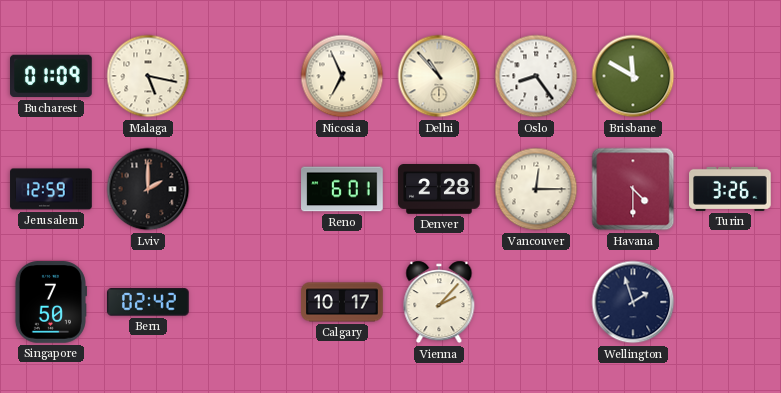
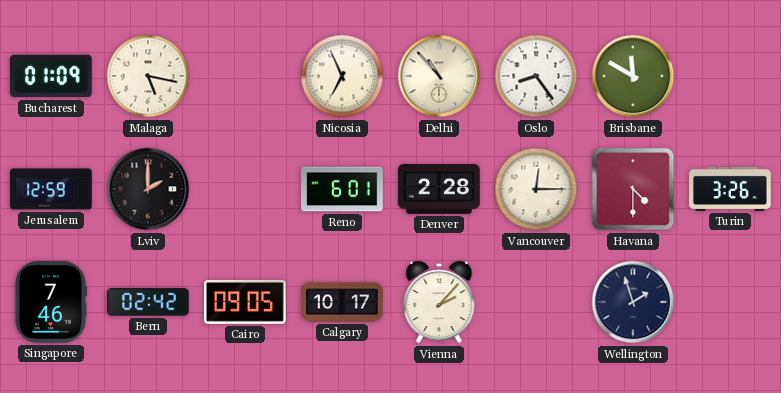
Singapore: 7:50 -> 7:46 (50, 302)
Cairo: none -> 09:05 (245, 303)
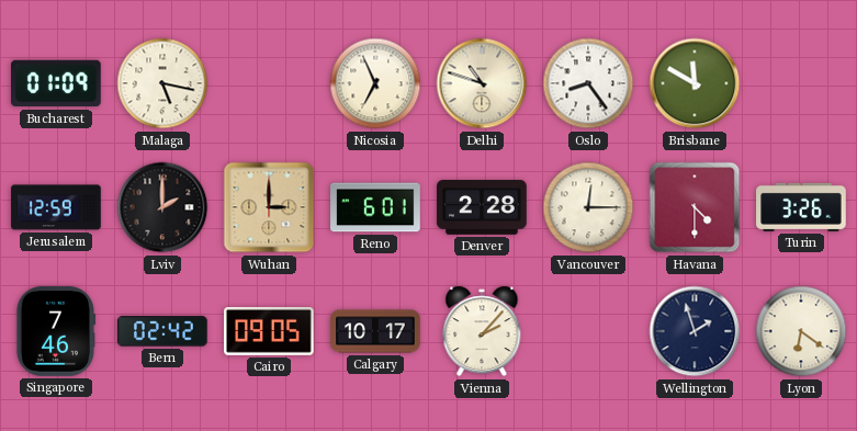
Delhi: 10:53 -> 10:48 (482, 83)
Wuhan: none -> 3:00 (269, 207)
Lyon: none -> 6:21 (801, 331)
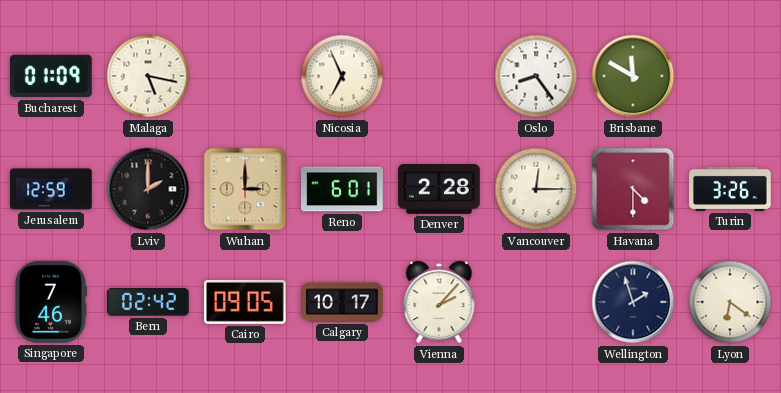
Delhi: 10:48 -> none (482, 83)
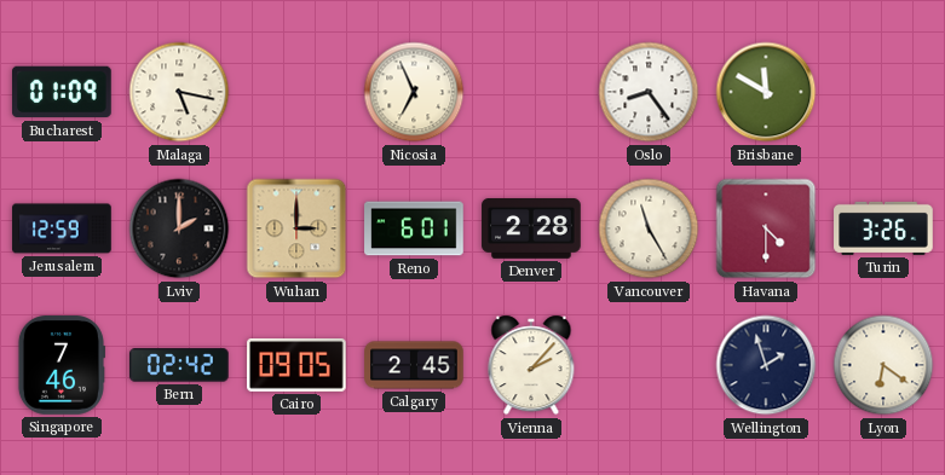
Vancouver: 12:15 -> 11:25 (649, 228)
Calgary: 10:17 -> 2:45 (414, 365)
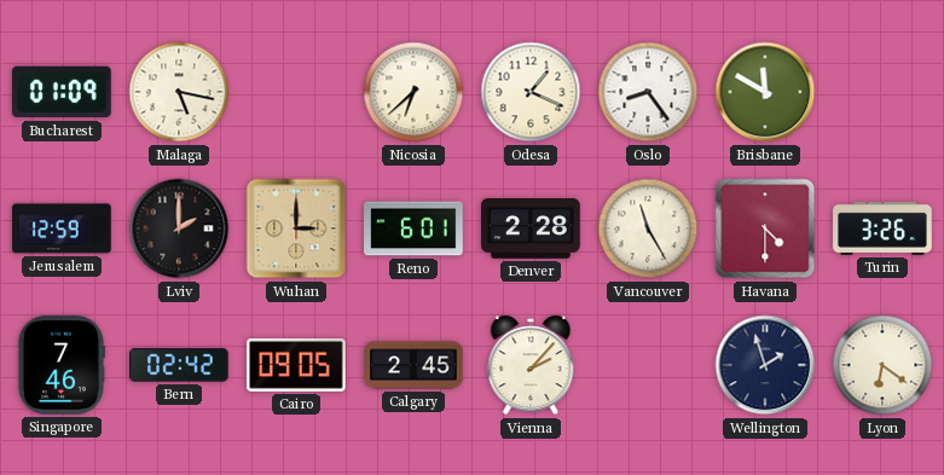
Nicosia: 6:56 -> 6:38 (413, 92)
Odesa: none -> 1:19 (531, 92)
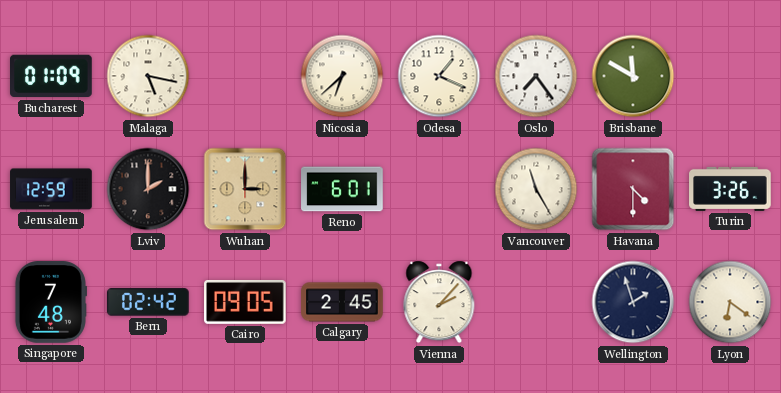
Oslo: 8:24 -> 7:24 (536, 76)
Denver: 2:28 -> none (531, 228)
Singapore: 7:46 -> 7:48 (50, 302)
